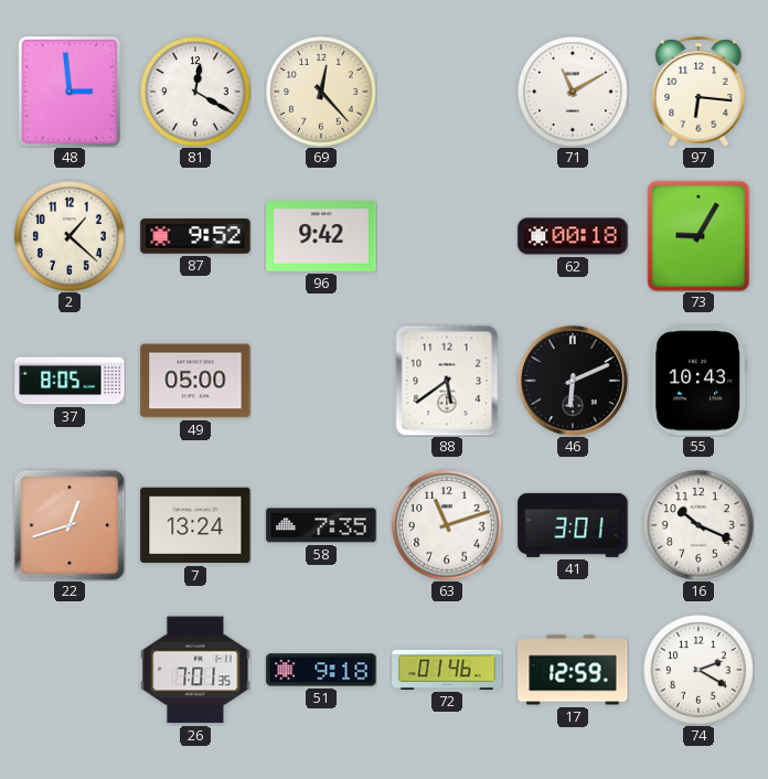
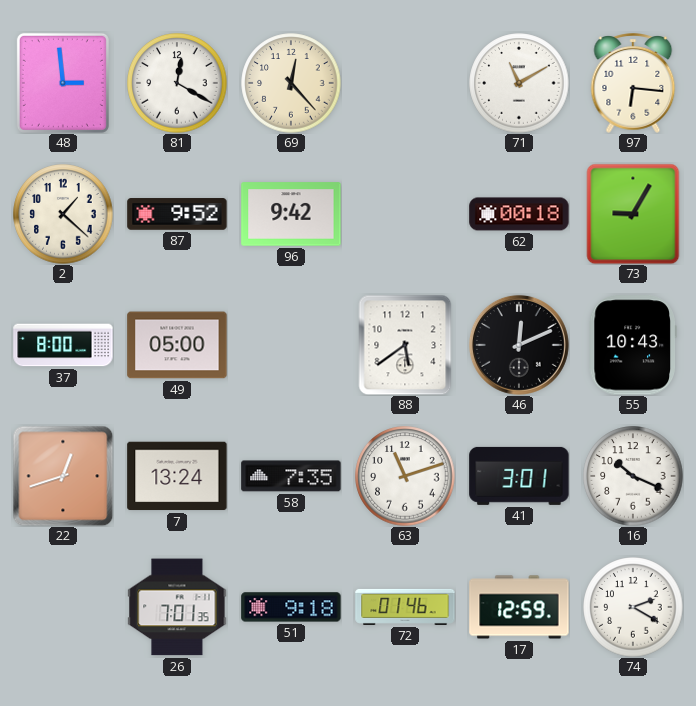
37: 8:05 -> 8:00 (63, 345)
46: 6:11 -> 12:11 (519, 345)
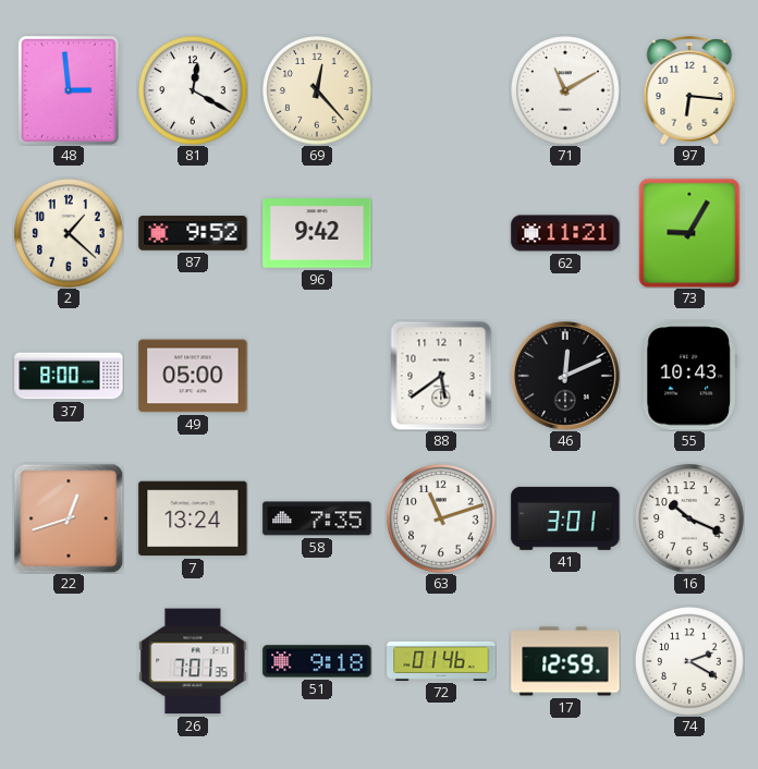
62: 00:18 -> 11:21 (565, 233)
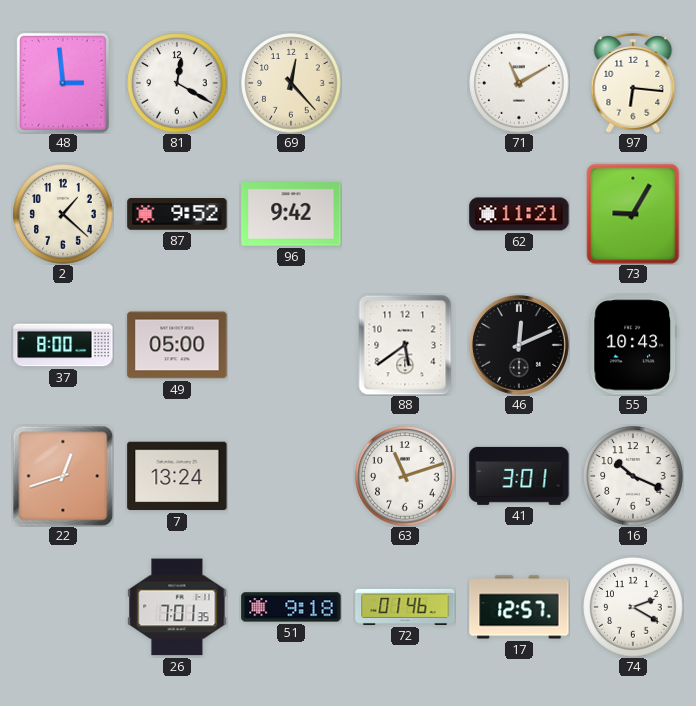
58: 7:35 -> none (317, 518)
17: 12:59 -> 12:57 (519, 607)
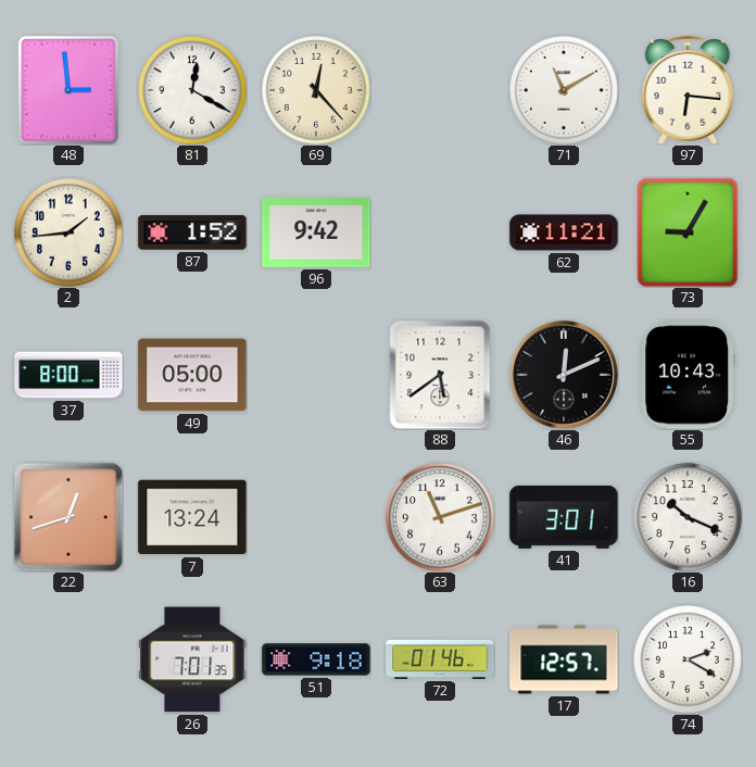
2: 1:22 -> 1:44 (68, 232)
87: 9:52 -> 1:52 (192, 232)
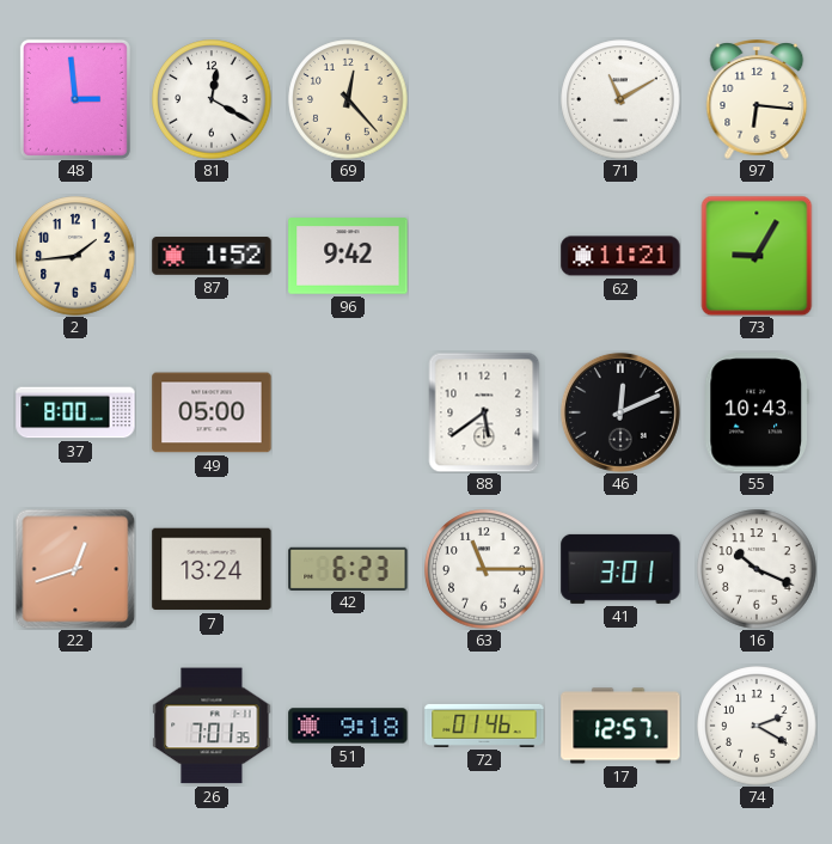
42: none -> 6:23 (348, 568)
63: 11:12 -> 11:15 (484, 569)
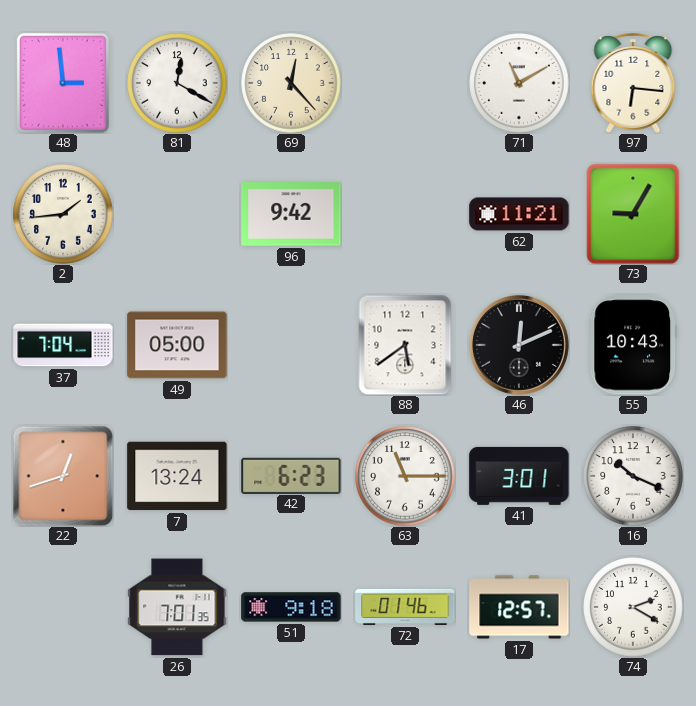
87: 1:52 -> none (212, 256)
37: 8:00 -> 7:04 (63, 345)
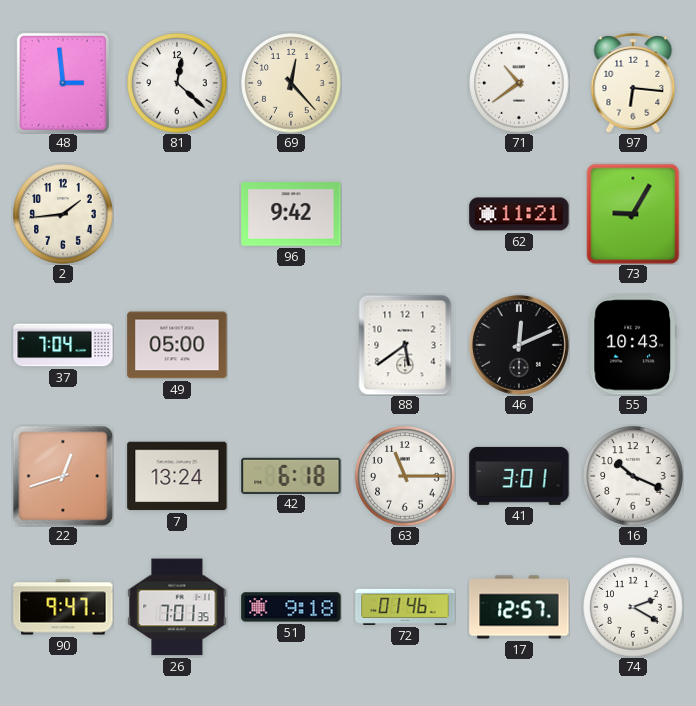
81: 12:20 -> 12:22 (177, 83)
71: 11:10 -> 10:39 (519, 83)
42: 6:23 -> 6:18 (291, 475)
90: none -> 9:47 (63, 607)
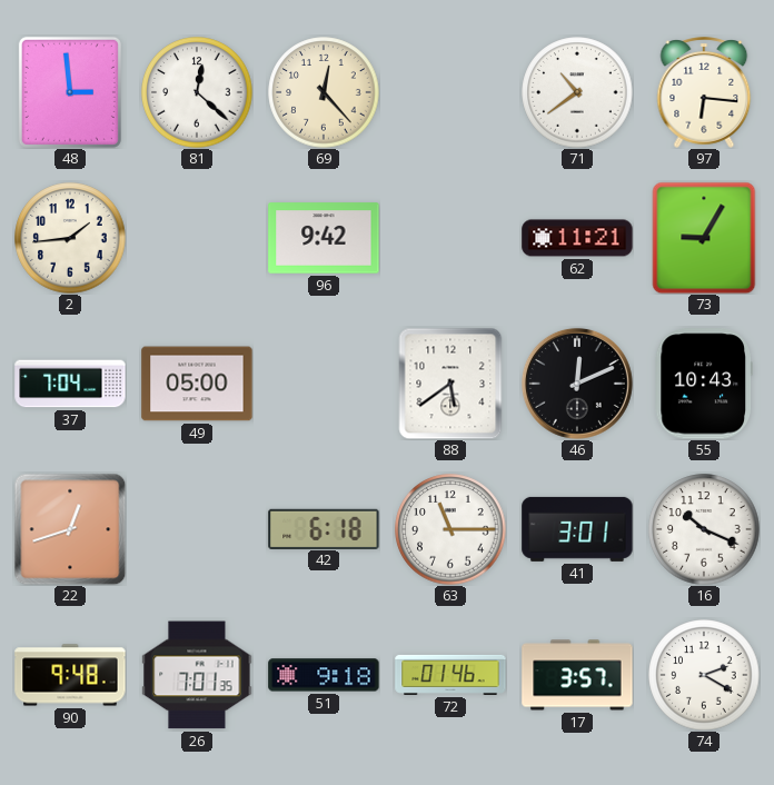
7: 13:24 -> none (177, 476)
90: 9:47 -> 9:48 (70, 675)
17: 12:57 -> 3:57 (577, 675)
